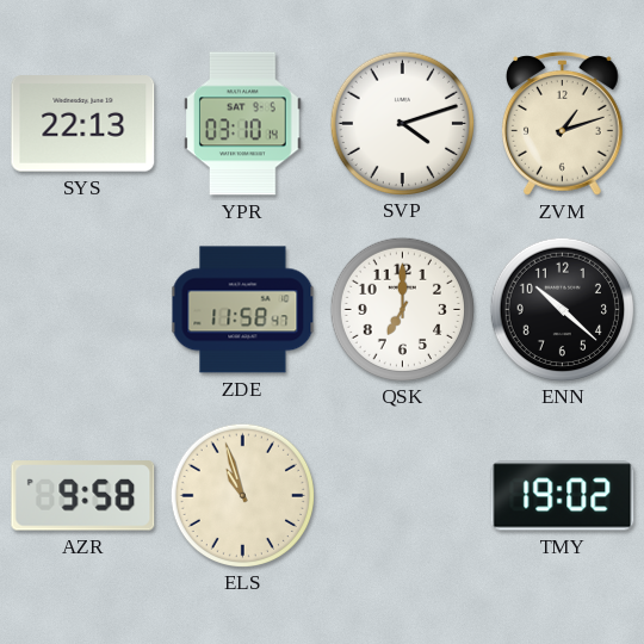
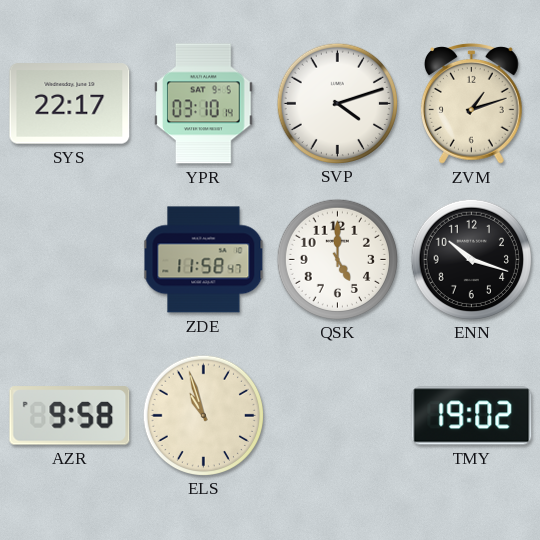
SYS: 22:13 -> 22:17 (70, 104)
QSK: 7:00 -> 5:00 (337, 259)
ENN: 10:22 -> 10:18 (471, 259)
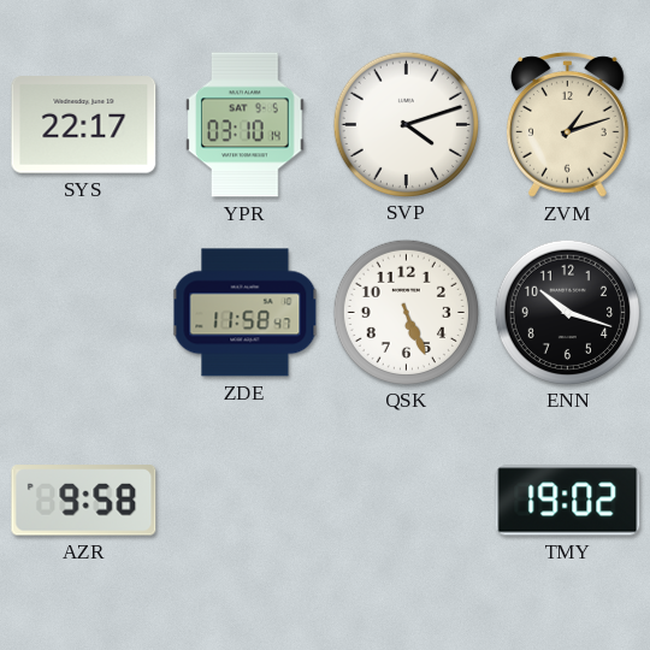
QSK: 5:00 -> 5:26 (406, 312)
ELS: 10:57 -> none (203, 415)
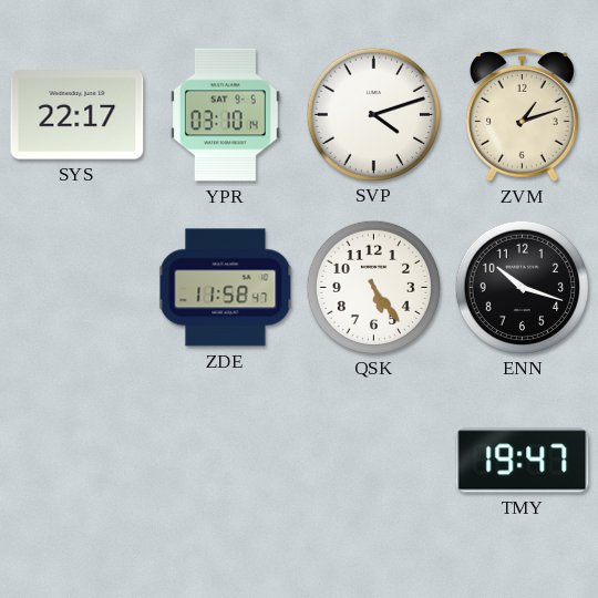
QSK: 5:26 -> 5:24 (373, 287)
AZR: 9:58 -> none (84, 501)
TMY: 19:02 -> 19:47 (523, 461)
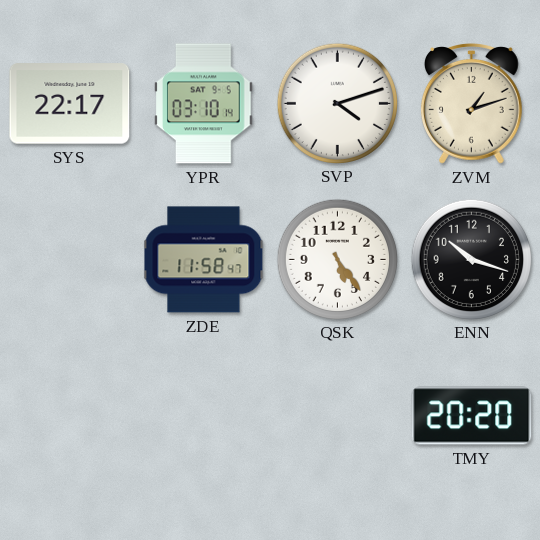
TMY: 19:47 -> 20:20 (472, 416)
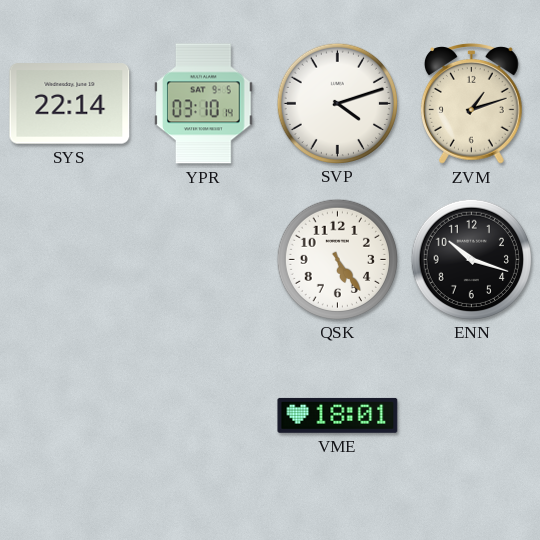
SYS: 22:17 -> 22:14 (70, 104)
ZDE: 11:58 -> none (204, 260)
VME: none -> 18:01 (338, 415)
TMY: 20:20 -> none (472, 416)
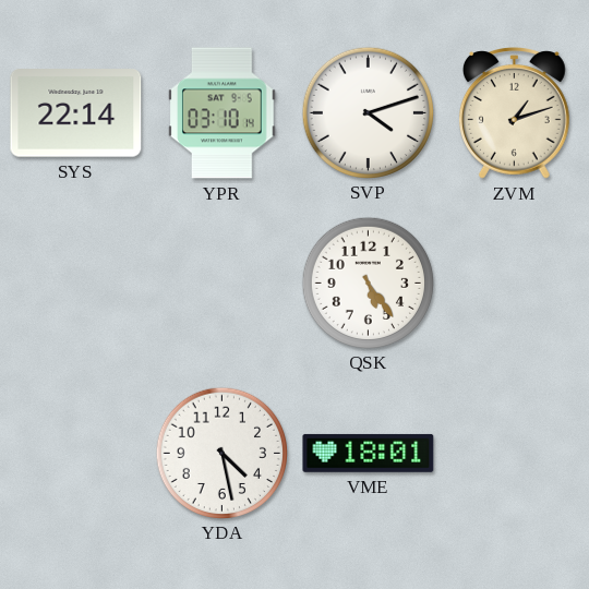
ENN: 10:18 -> none (471, 259)
YDA: none -> 4:28 (221, 453)
